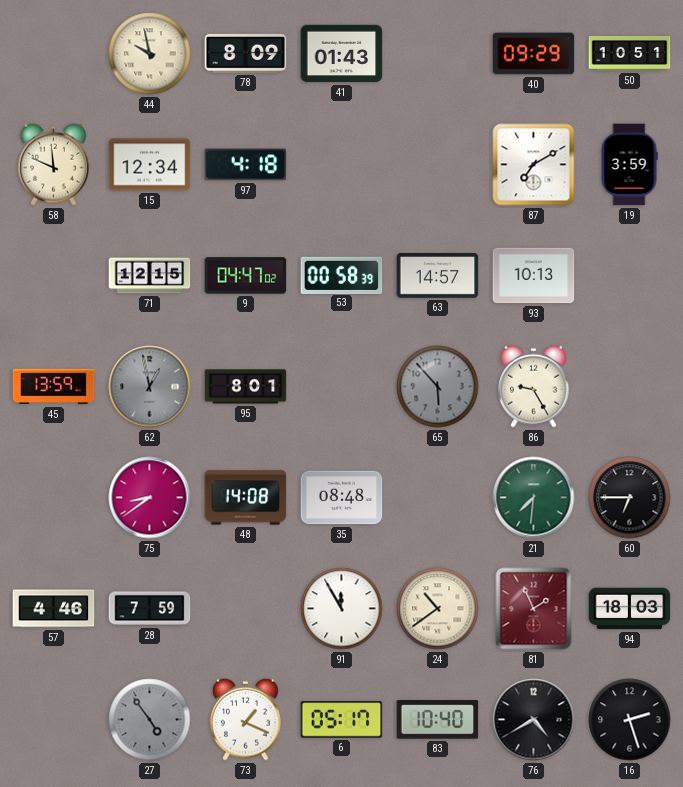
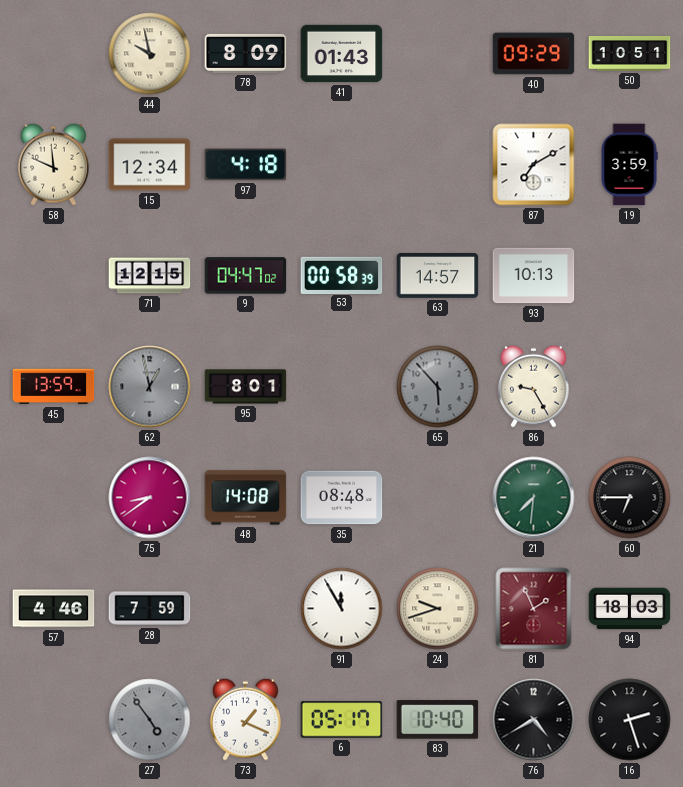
24: 10:39 -> 9:42 (438, 609)
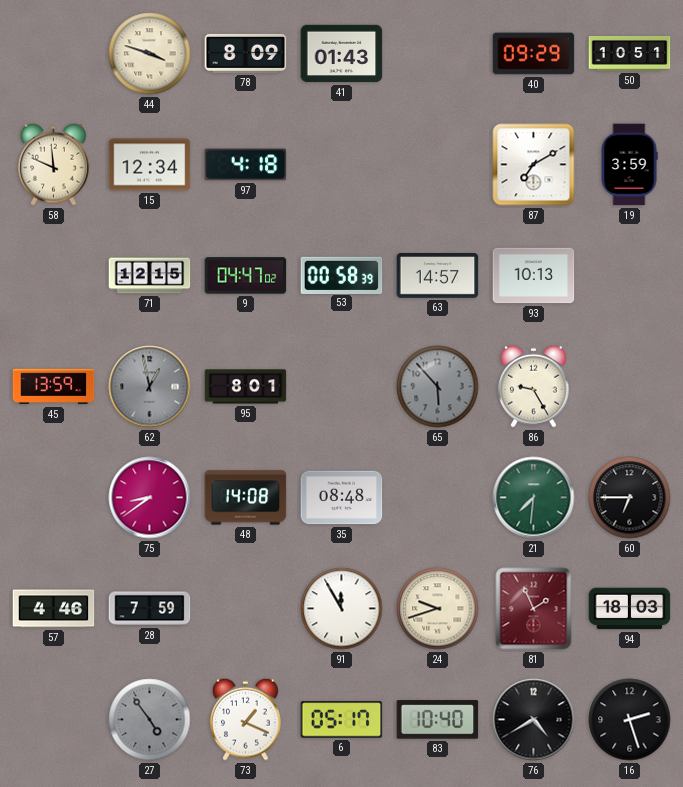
44: 9:58 -> 3:48 (150, 54)
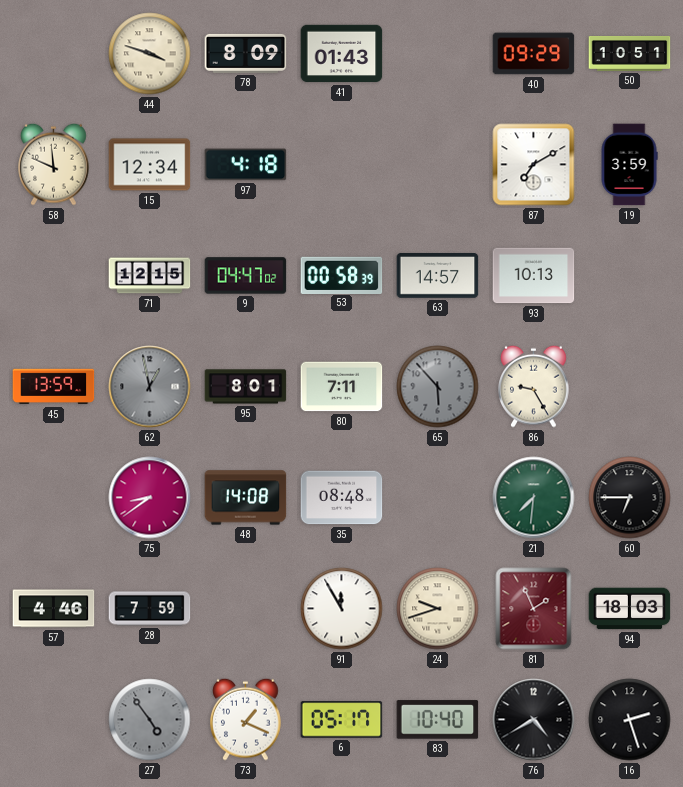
80: none -> 7:11 (342, 387)
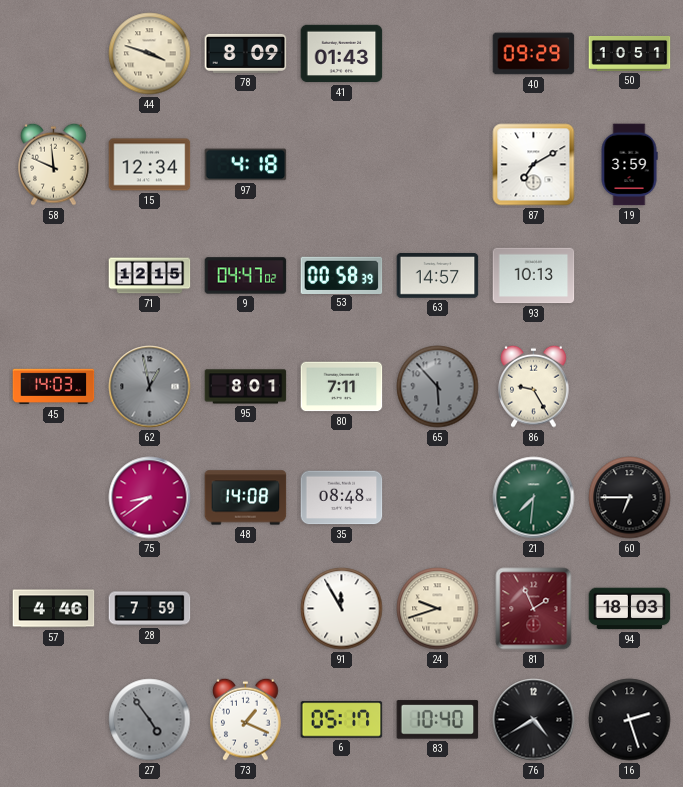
45: 13:59 -> 14:03 (54, 387)
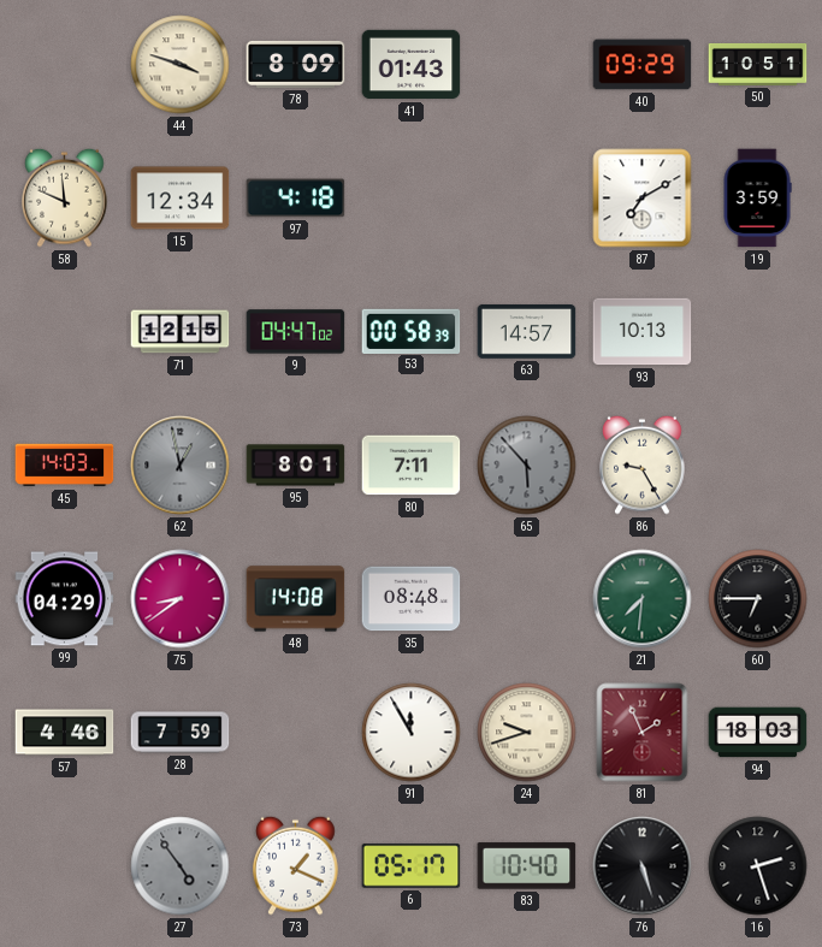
99: none -> 04:29 (65, 599)
76: 4:40 -> 5:27 (643, 866)
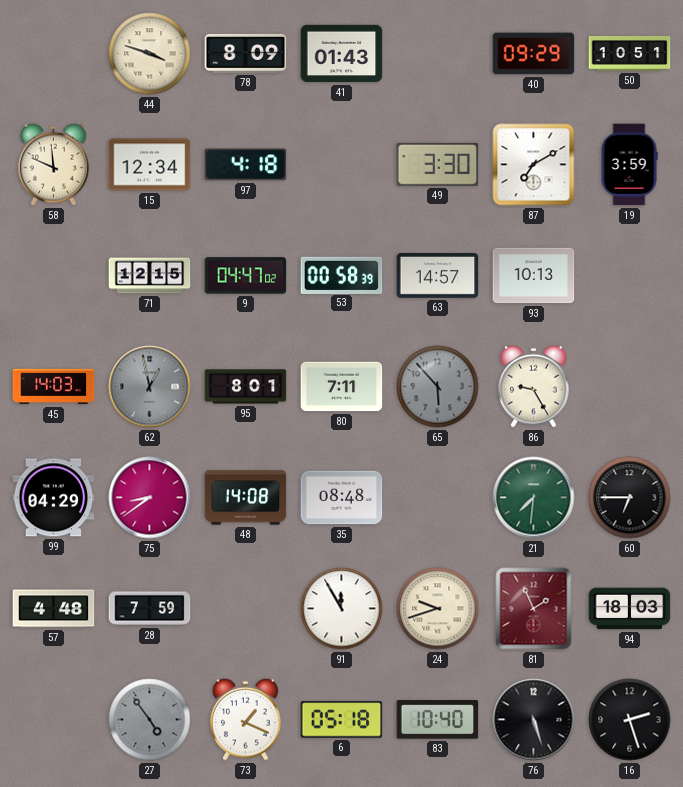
49: none -> 3:30 (438, 164)
57: 4:46 -> 4:48 (54, 609)
6: 05:17 -> 05:18 (342, 720)
